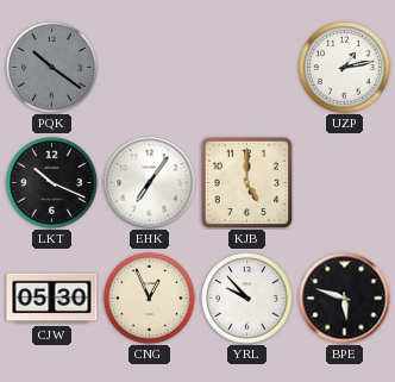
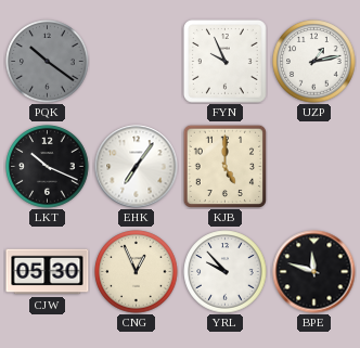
FYN: none -> 9:56 (226, 62)
BPE: 5:48 -> 11:48 (314, 272)
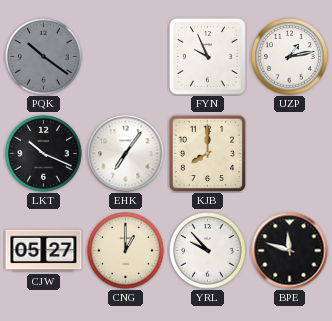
KJB: 5:00 -> 8:00 (207, 153)
CJW: 05:30 -> 05:27 (44, 251)
CNG: 12:56 -> 1:00 (126, 251)
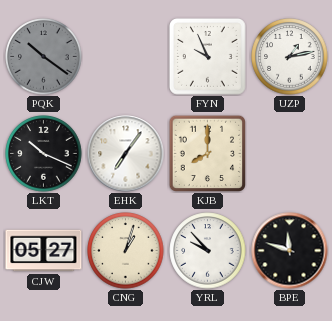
CNG: 1:00 -> 1:03 (126, 251)
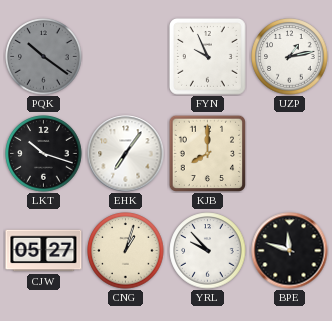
LKT: 10:19 -> 10:18 (44, 154)
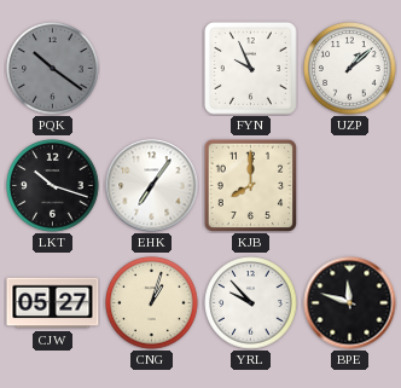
UZP: 1:13 -> 1:08 (350, 69)
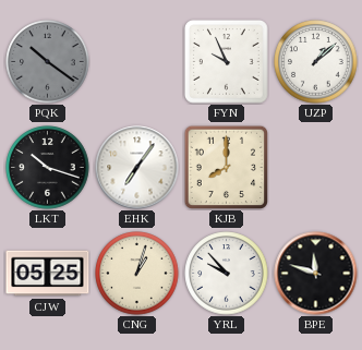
CJW: 05:27 -> 05:25 (48, 274)
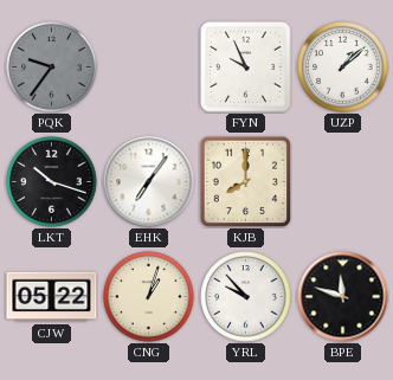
PQK: 10:21 -> 9:36 (52, 67)
CJW: 05:25 -> 05:22 (52, 297)
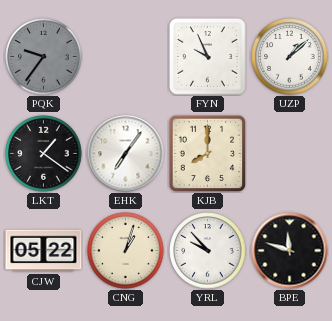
LKT: 10:18 -> 1:21 (44, 154)
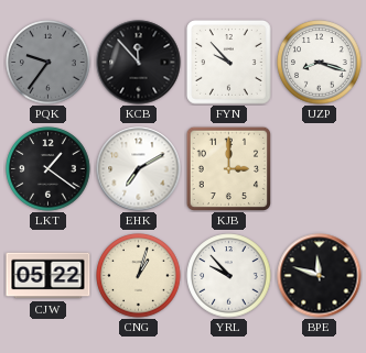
KCB: none -> 11:53 (139, 63)
FYN: 9:56 -> 9:53 (229, 63)
UZP: 1:08 -> 8:18 (320, 63)
EHK: 7:06 -> 7:10 (139, 169)
KJB: 8:00 -> 3:00 (228, 168)
